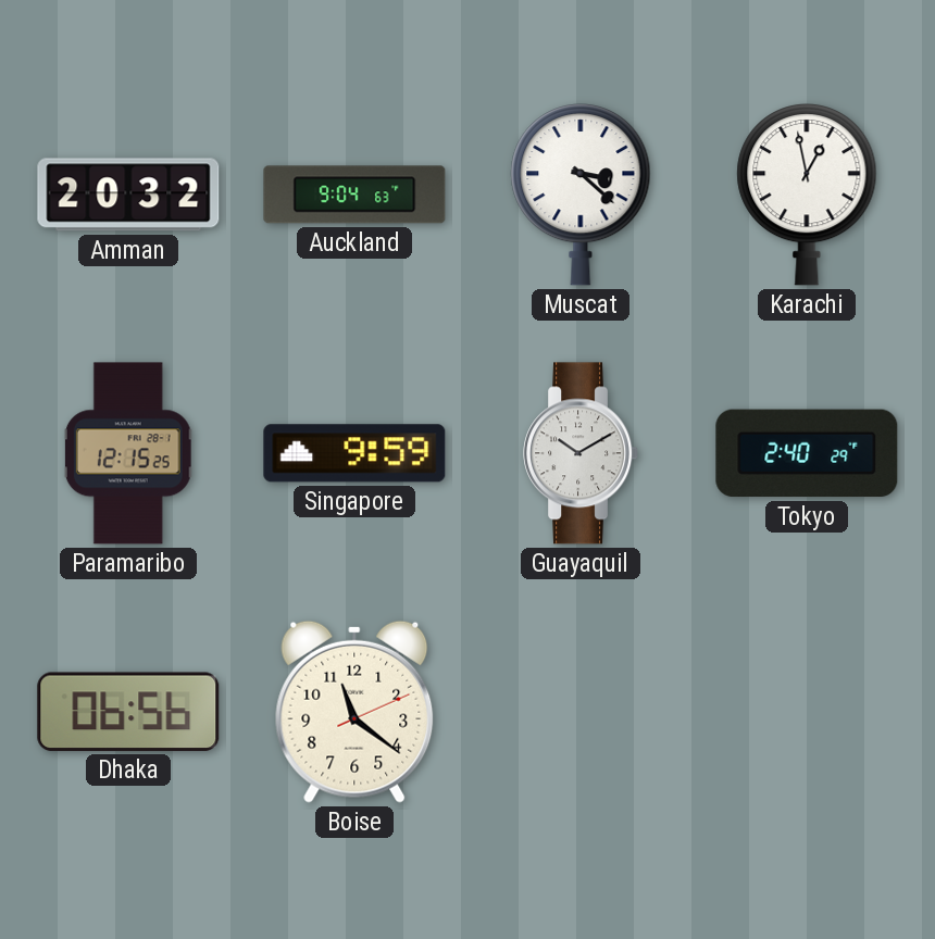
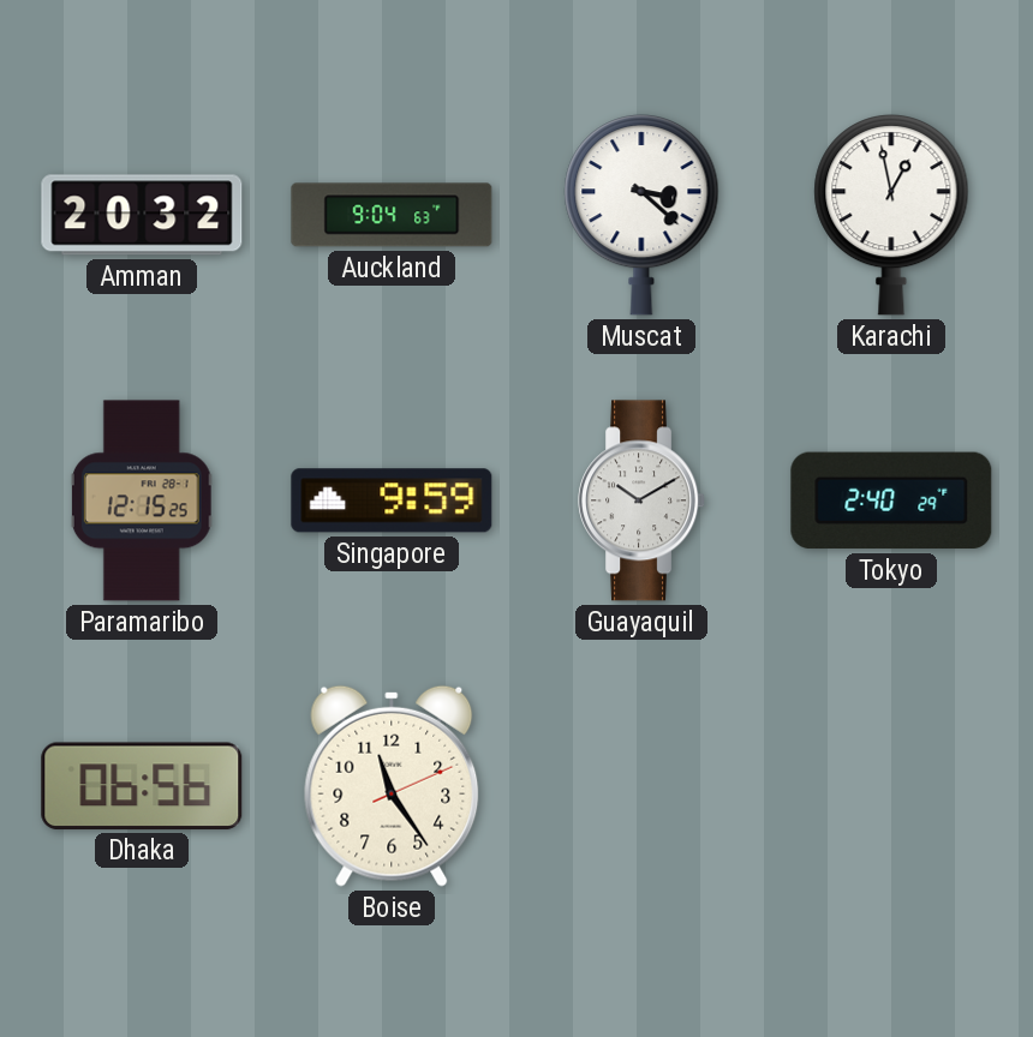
Boise: 11:21 -> 11:24 (392, 786)
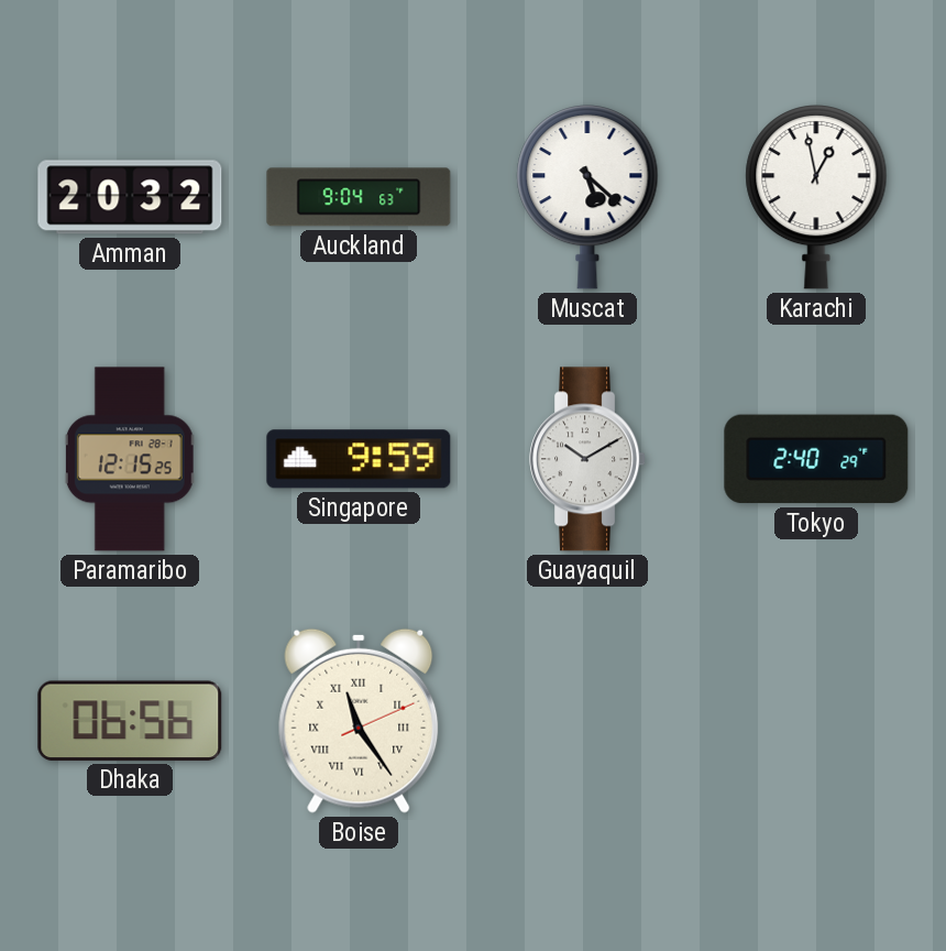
Muscat: 3:22 -> 5:22 (587, 197)
Boise numerals: Arabic -> Roman (359, 721)
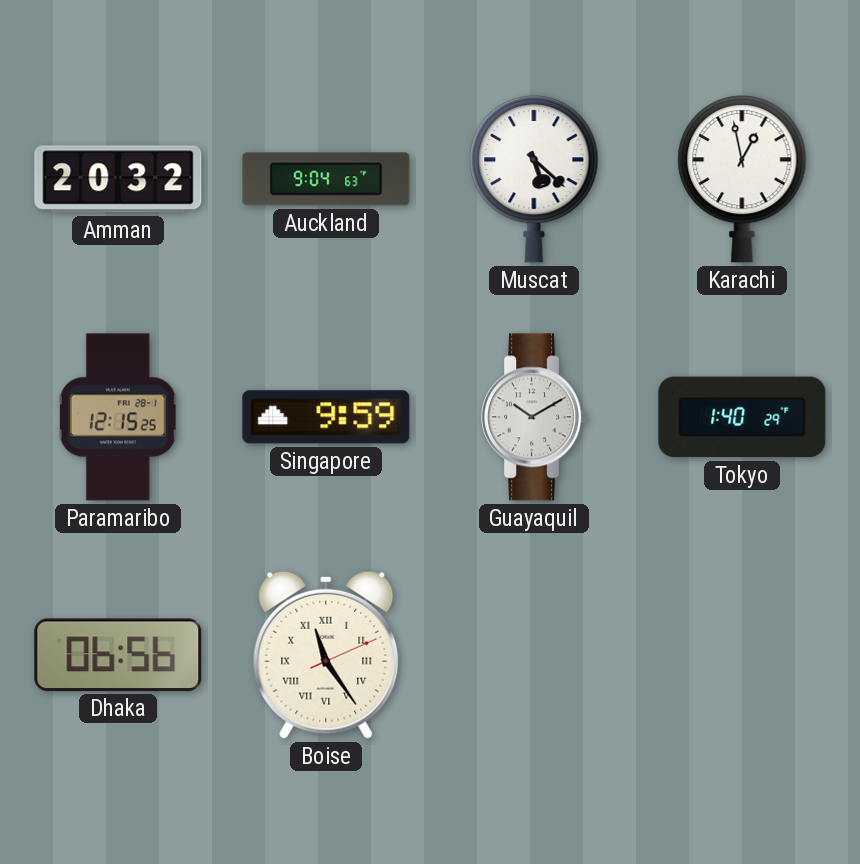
Tokyo: 2:40 -> 1:40 (742, 417)
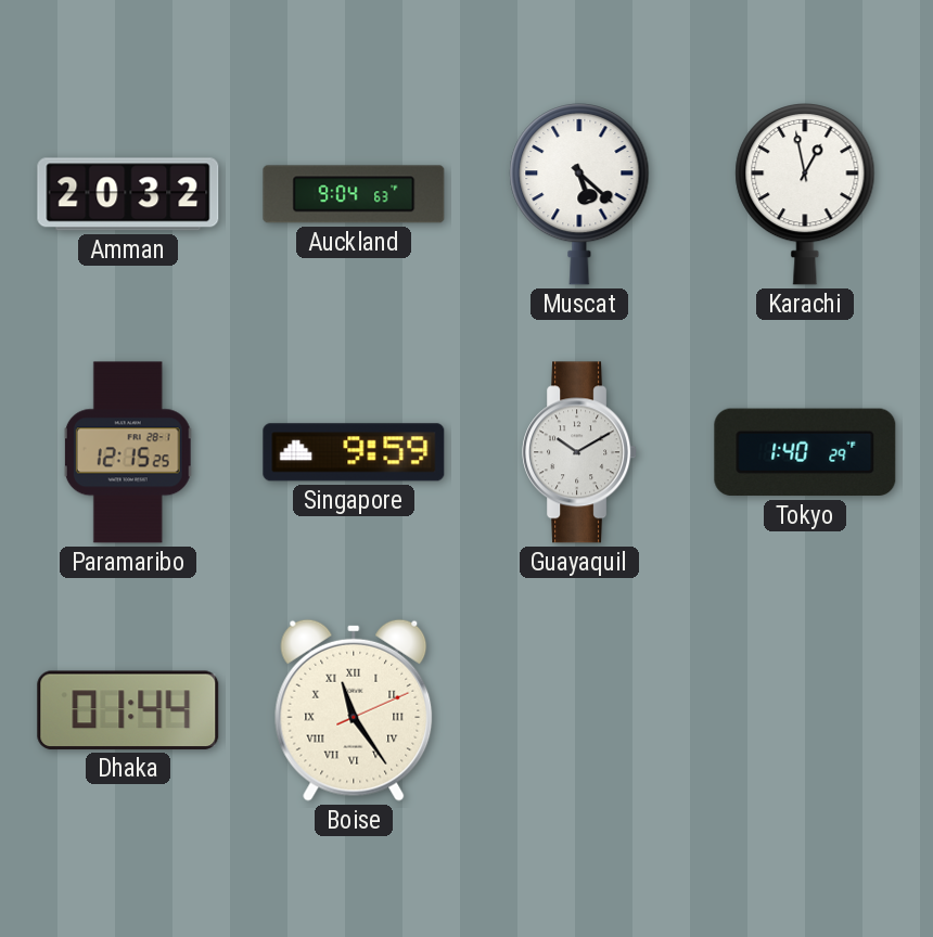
Dhaka: 06:56 -> 01:44 (128, 710)
